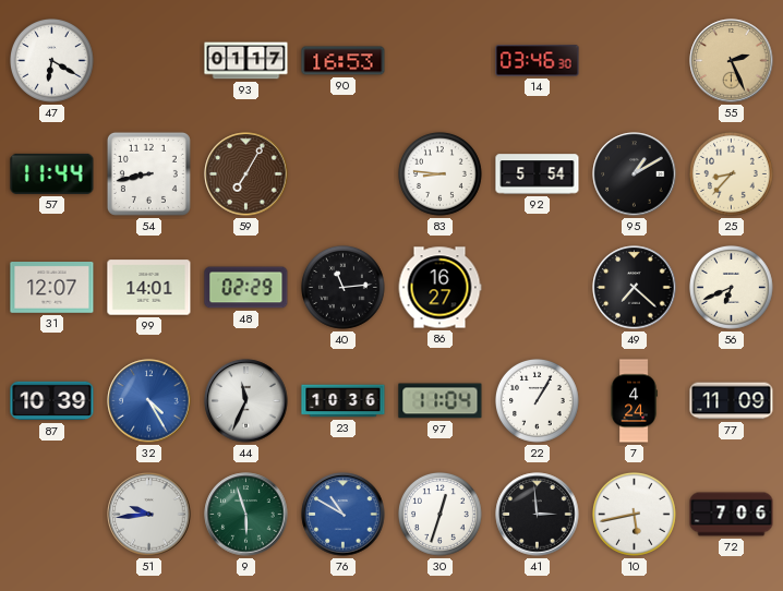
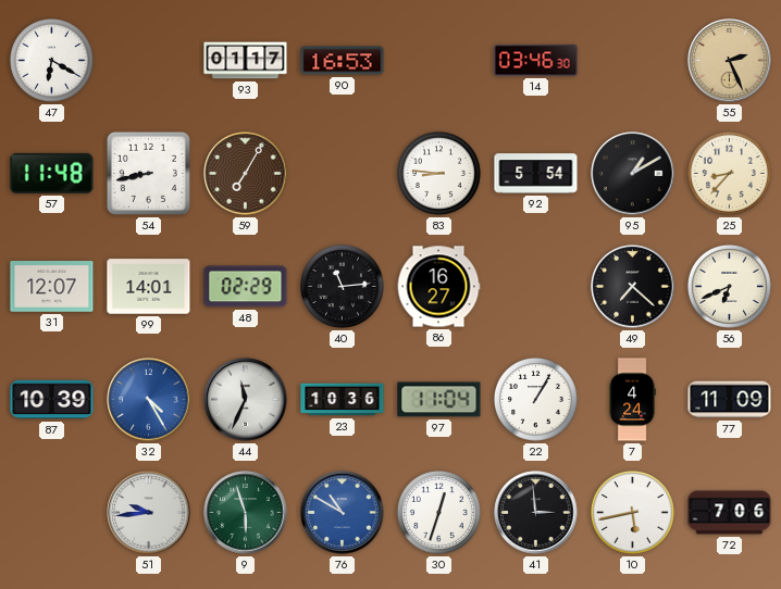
57: 11:44 -> 11:48 (52, 173)
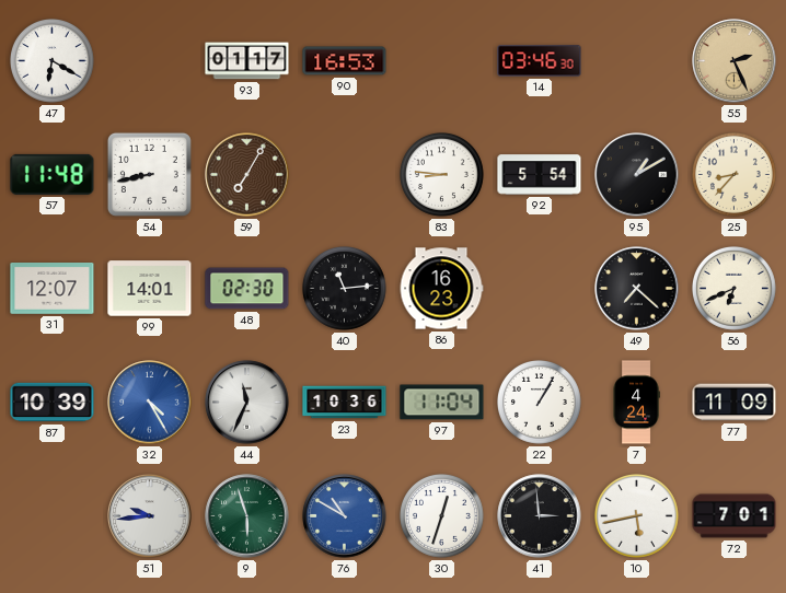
48: 02:29 -> 02:30 (247, 289)
86: 16:27 -> 16:23 (441, 289)
72: 7:06 -> 7:01 (735, 516)
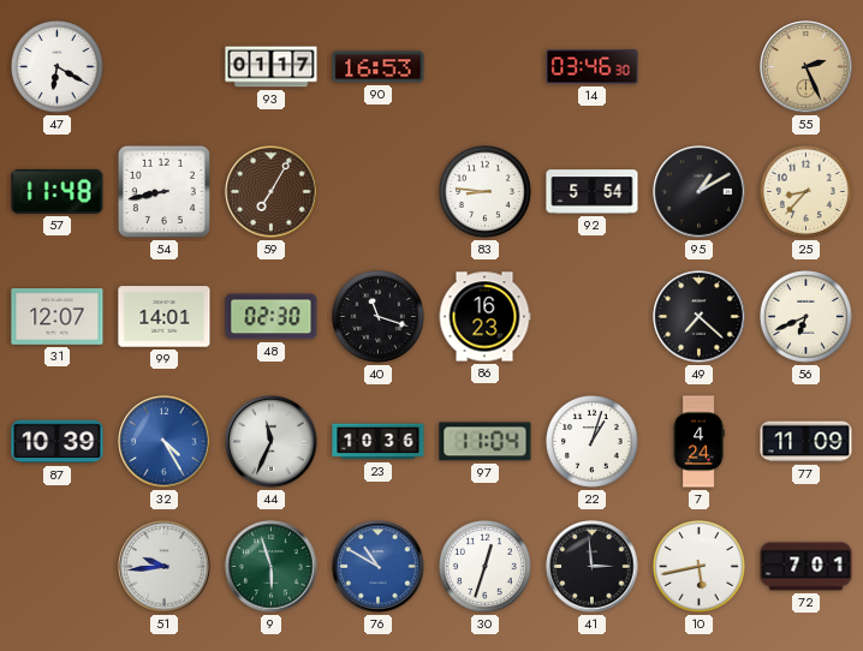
40: 11:14 -> 11:18 (379, 317)
22: 1:05 -> 1:03 (593, 442)
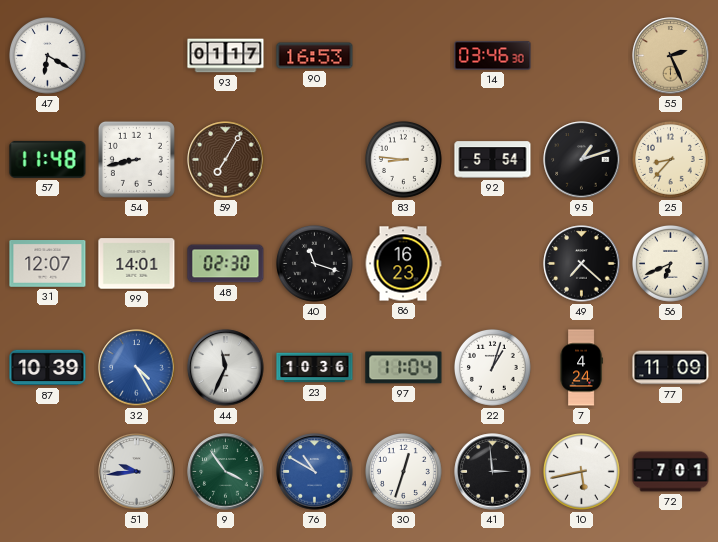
95: 1:10 -> 1:12 (582, 160)
9: 5:57 -> 3:54 (226, 472)
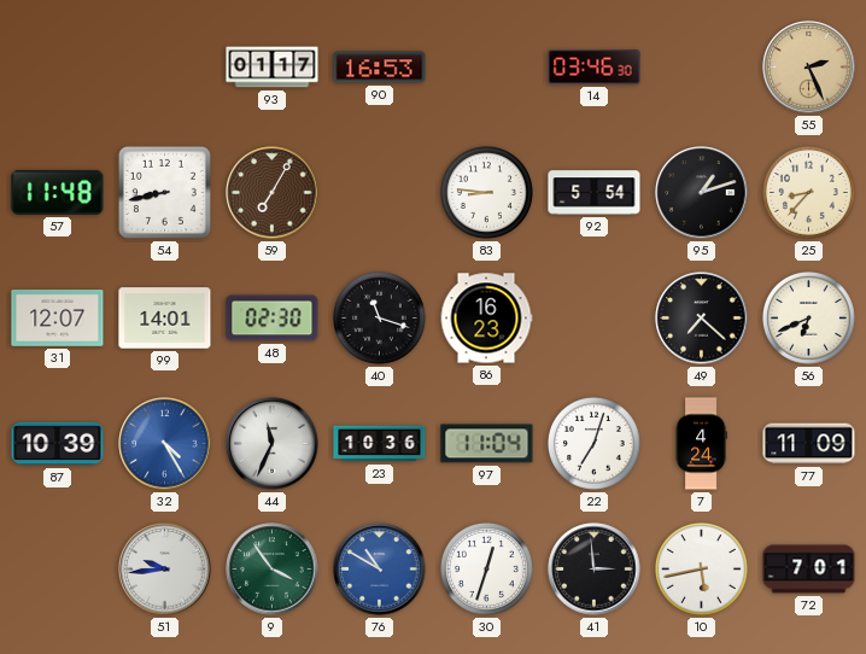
47: 6:20 -> none (48, 56)
22: 1:03 -> 7:03 (595, 444)
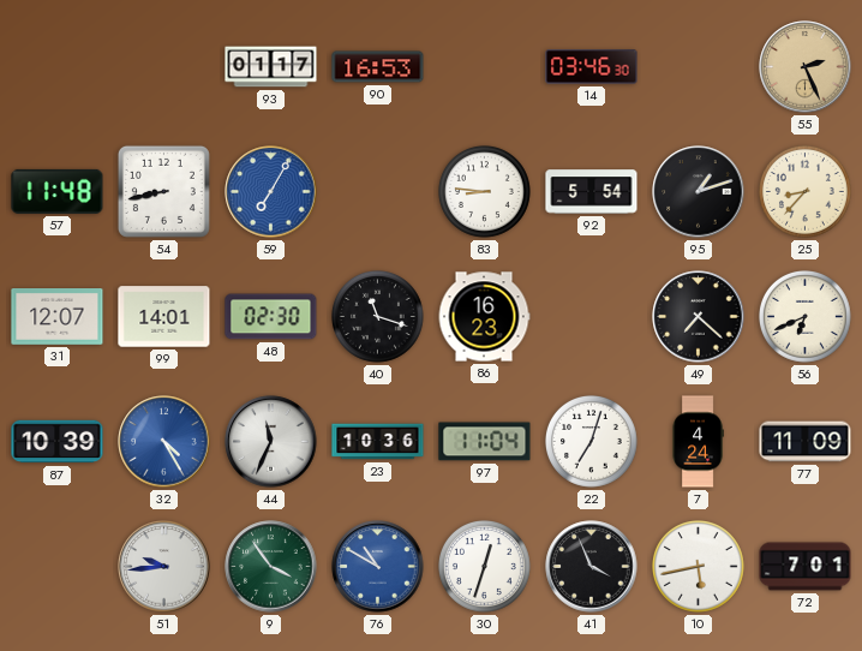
59 dial: brown -> blue (271, 192)
41: 2:59 -> 3:56 (592, 567)
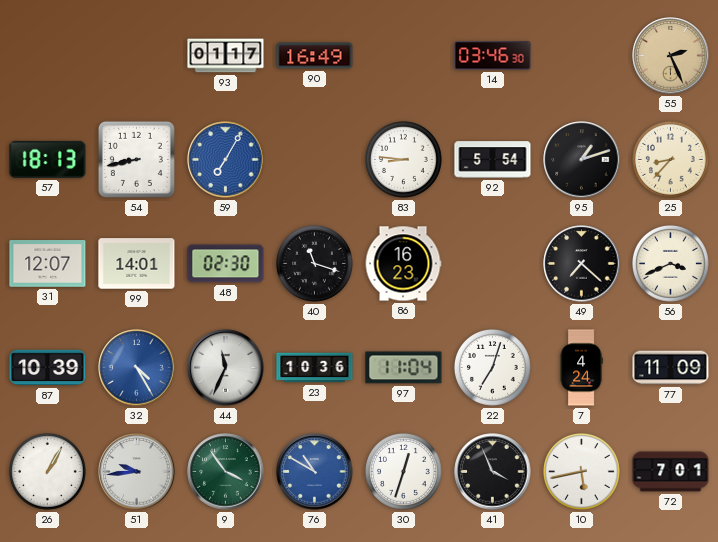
90: 16:53 -> 16:49 (315, 56)
57: 11:48 -> 18:13 (48, 159)
56: 6:41 -> 3:41 (671, 264)
26: none -> 1:05 (48, 472)
